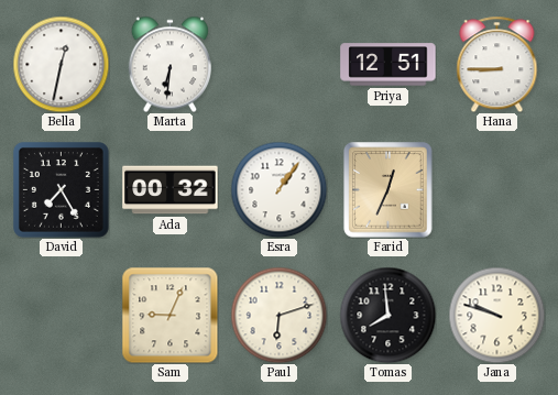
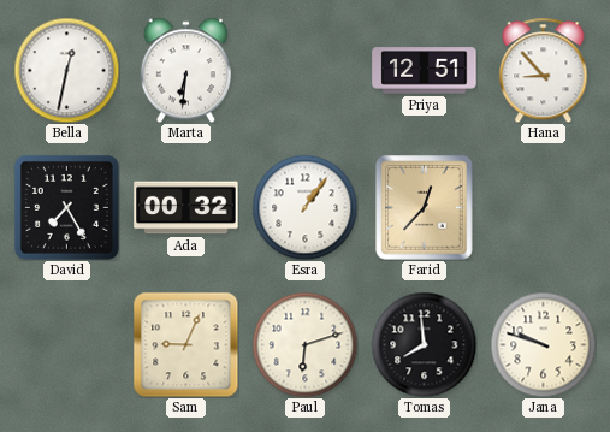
Hana: 8:45 -> 8:53 (544, 70)
Farid: 12:34 -> 12:37 (425, 208)
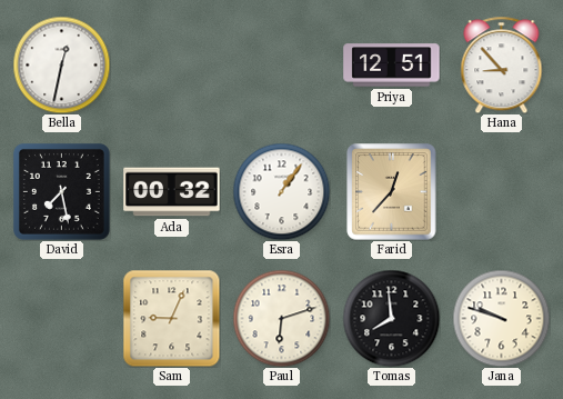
Marta: 6:31 -> none (185, 70)
David: 7:25 -> 7:28 (61, 191)
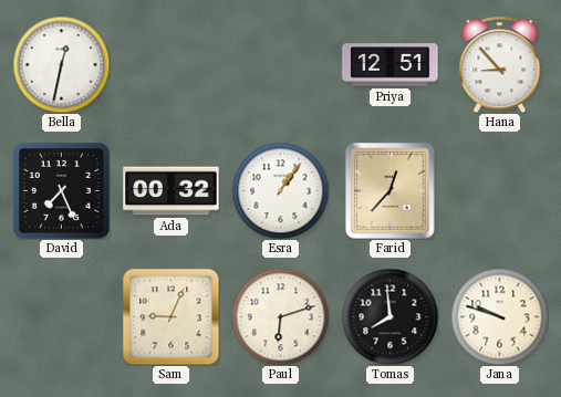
David: 7:28 -> 7:26 (61, 190)
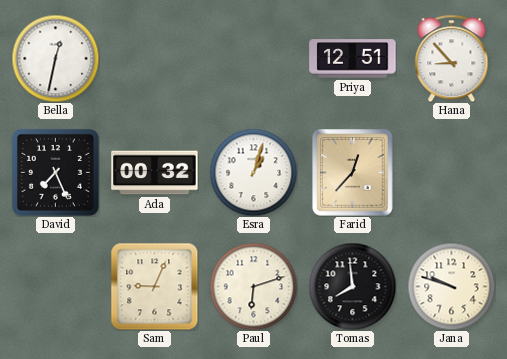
Esra: 1:06 -> 1:03 (253, 172)
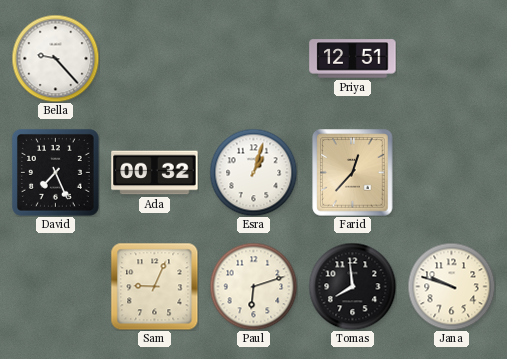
Bella: 12:32 -> 9:23 (55, 58)
Hana: 8:53 -> none (452, 58)
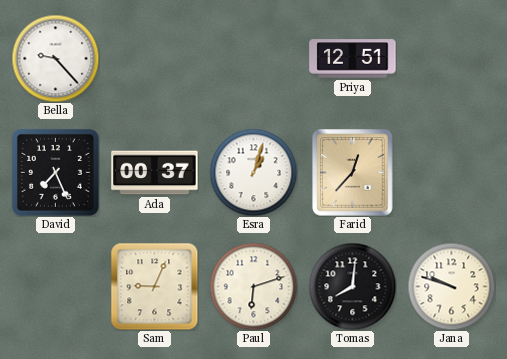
Ada: 00:32 -> 00:37 (155, 173)
Tomas: 7:59 -> 8:01 (352, 286)
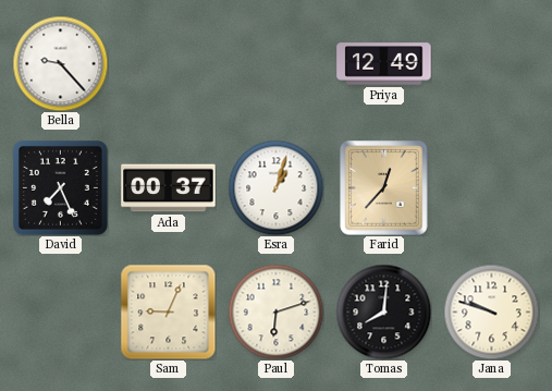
Priya: 12:51 -> 12:49 (384, 64)
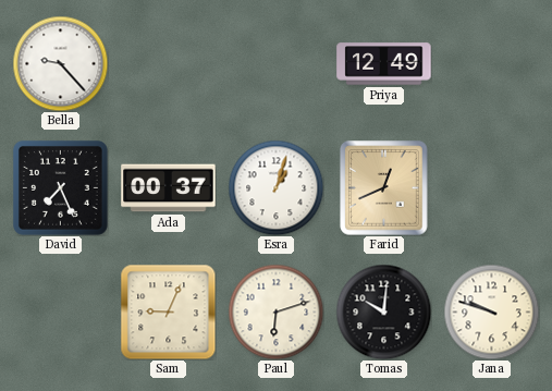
Farid: 12:37 -> 12:41 (384, 188)
Tomas: 8:01 -> 10:01 (383, 311)
